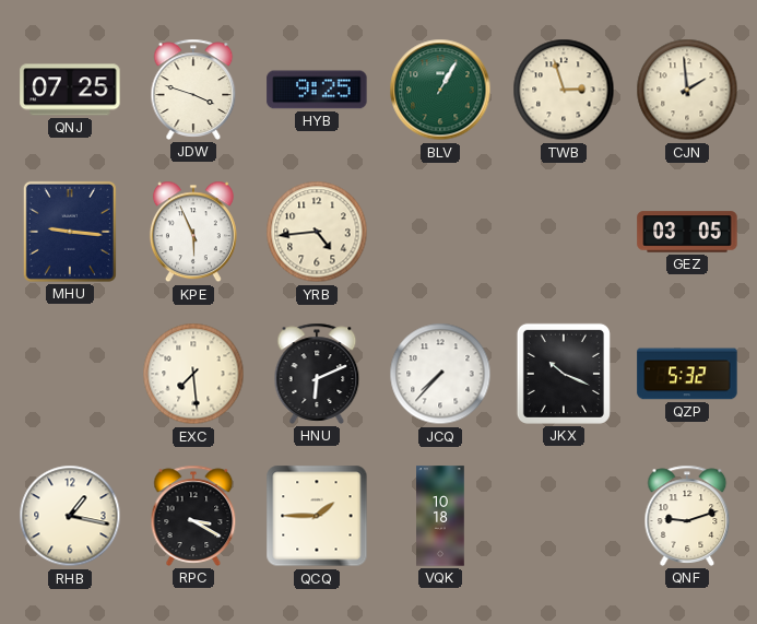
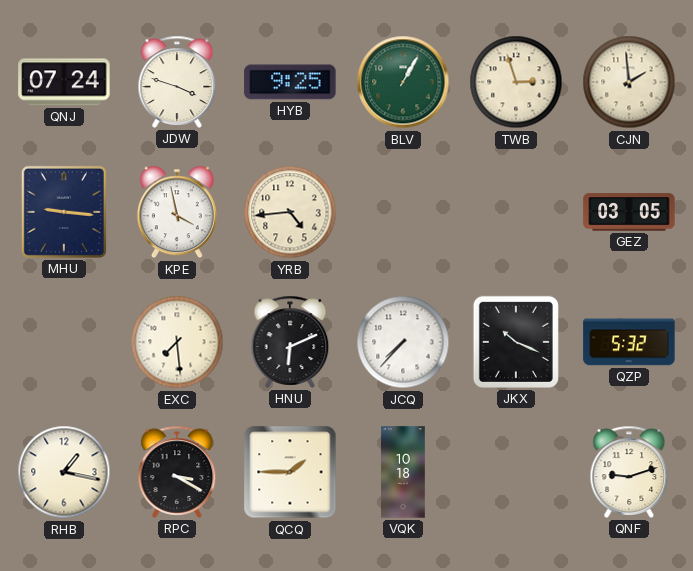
QNJ: 07:25 -> 07:24 (64, 82)
KPE: 5:56 -> 3:58 (177, 212)
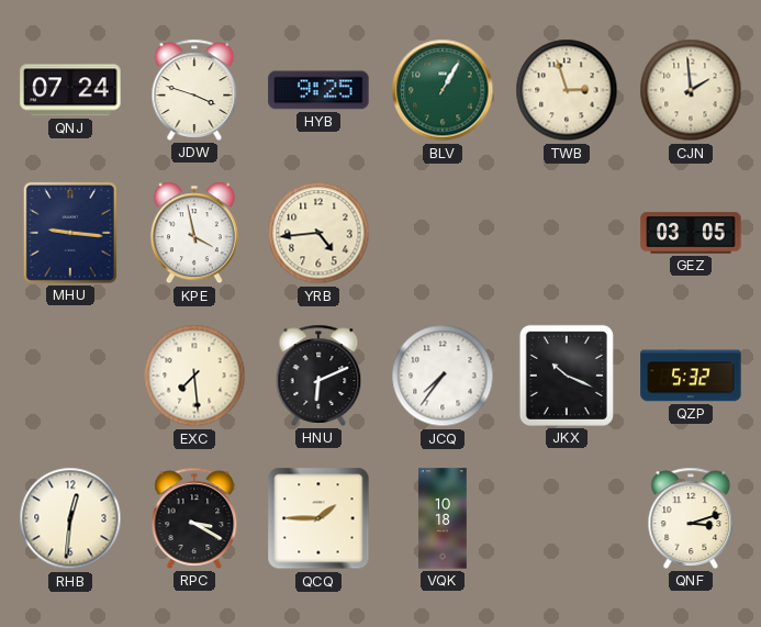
JCQ: 7:37 -> 7:36 (443, 376)
RHB: 1:17 -> 12:31 (70, 518)
QNF: 9:12 -> 3:12 (691, 518)
